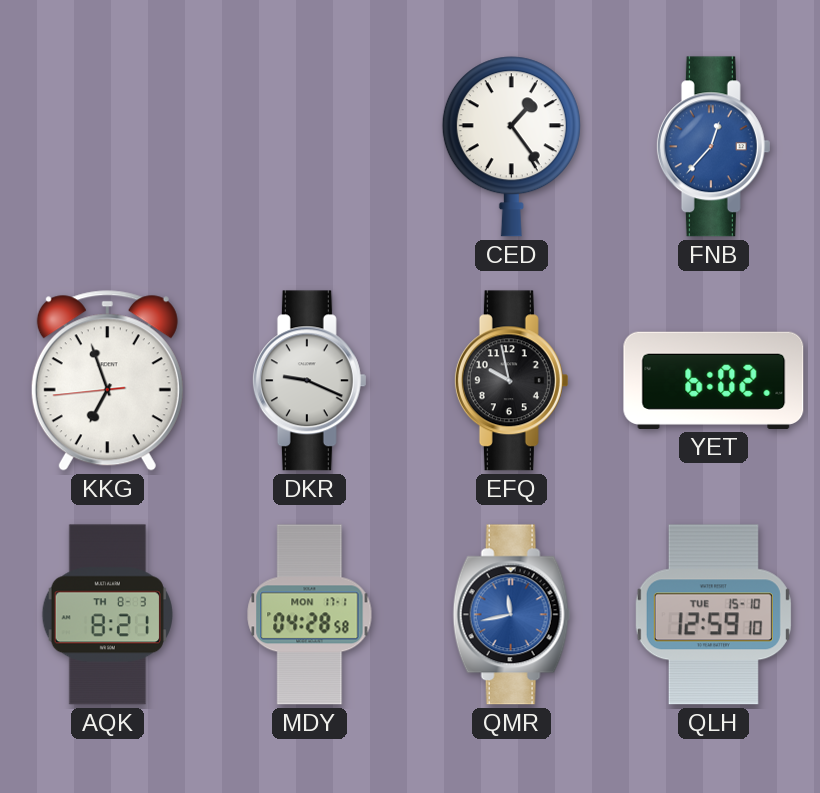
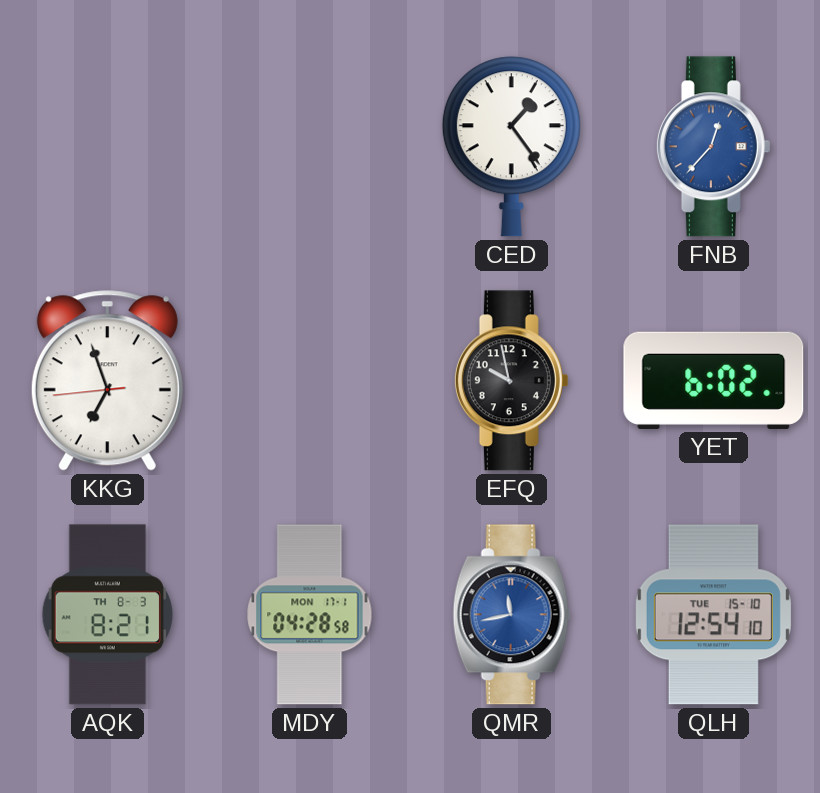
DKR: 9:19 -> none (309, 381)
QLH: 12:59 -> 12:54 (713, 615)
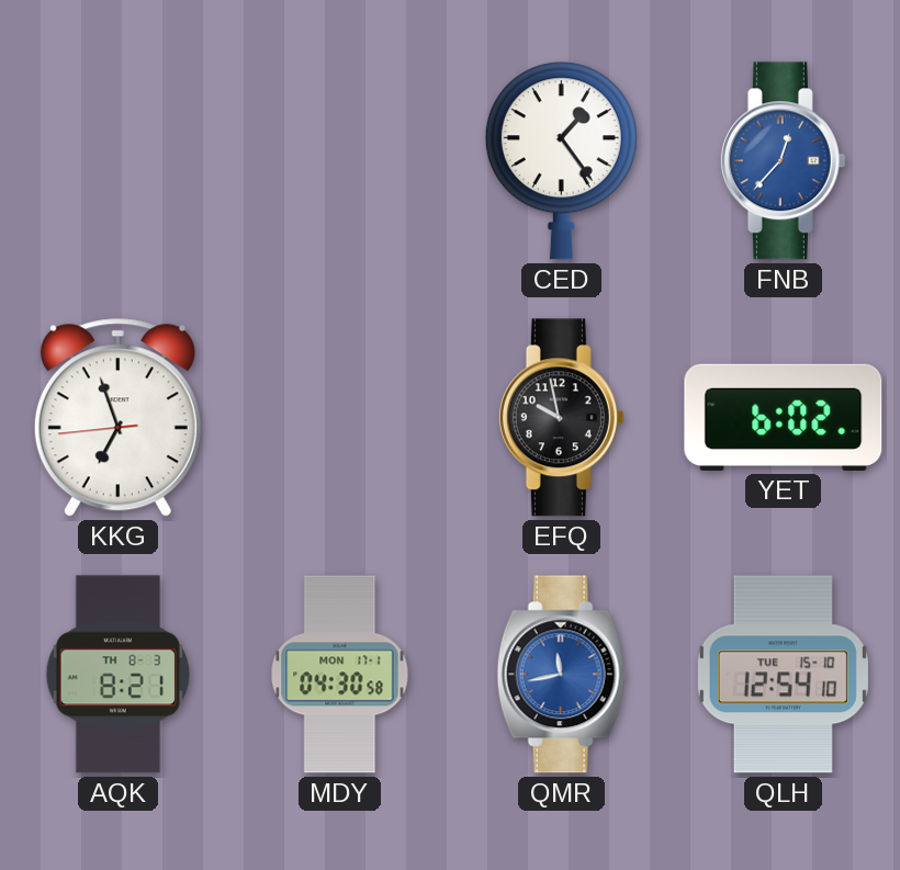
MDY: 04:28 -> 04:30 (340, 675)
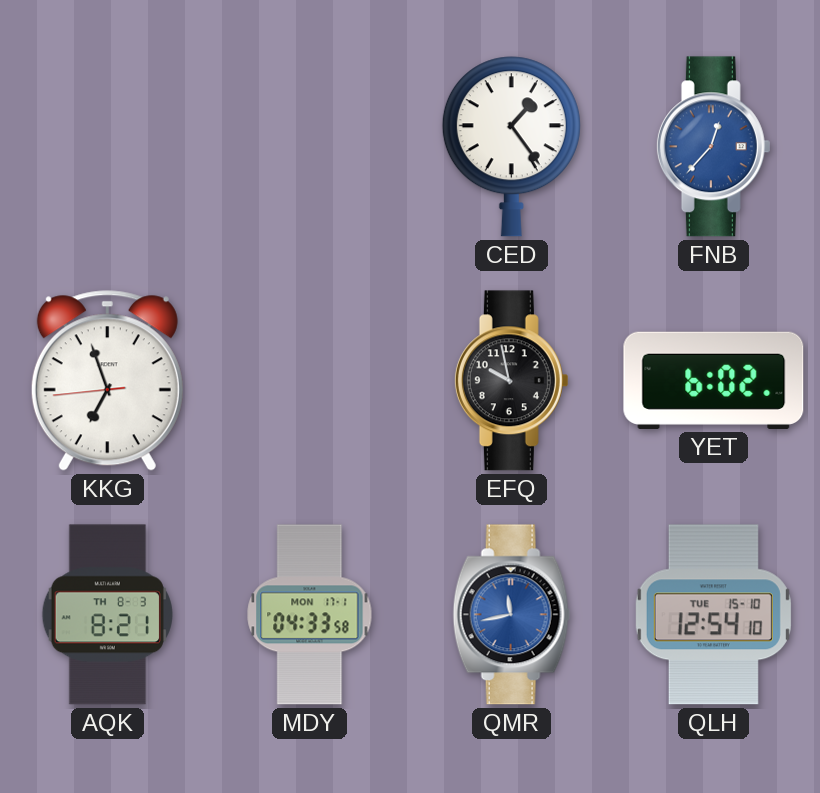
MDY: 04:30 -> 04:33 (310, 615)
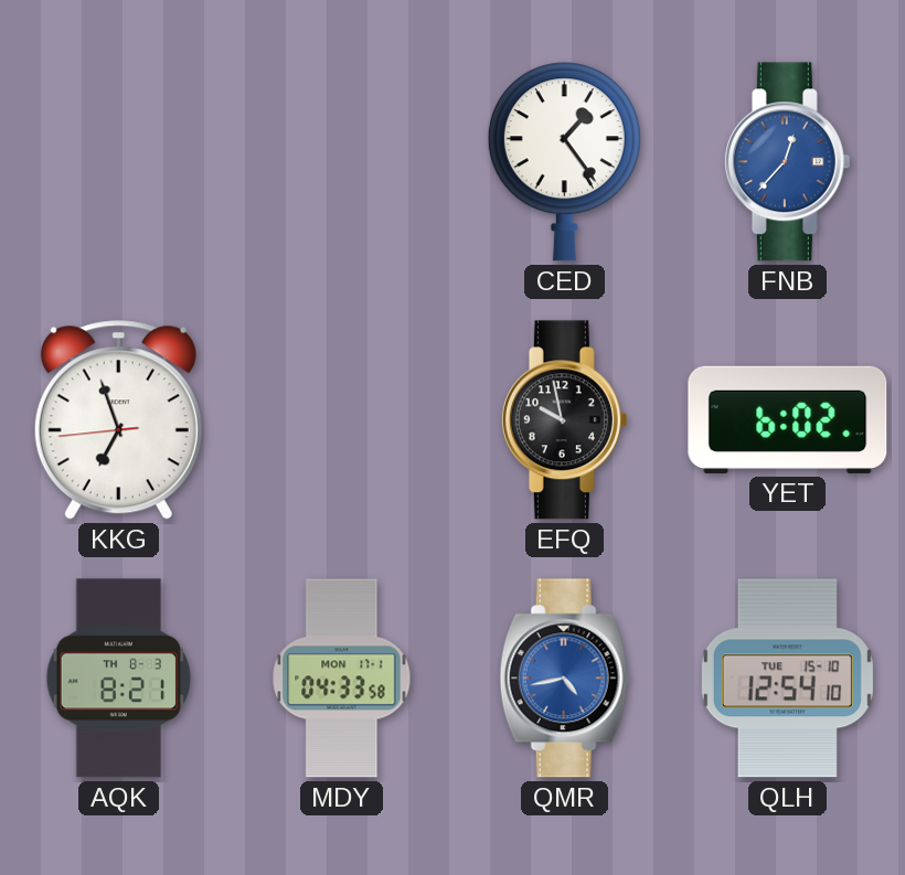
QMR: 11:43 -> 4:43 (565, 679)
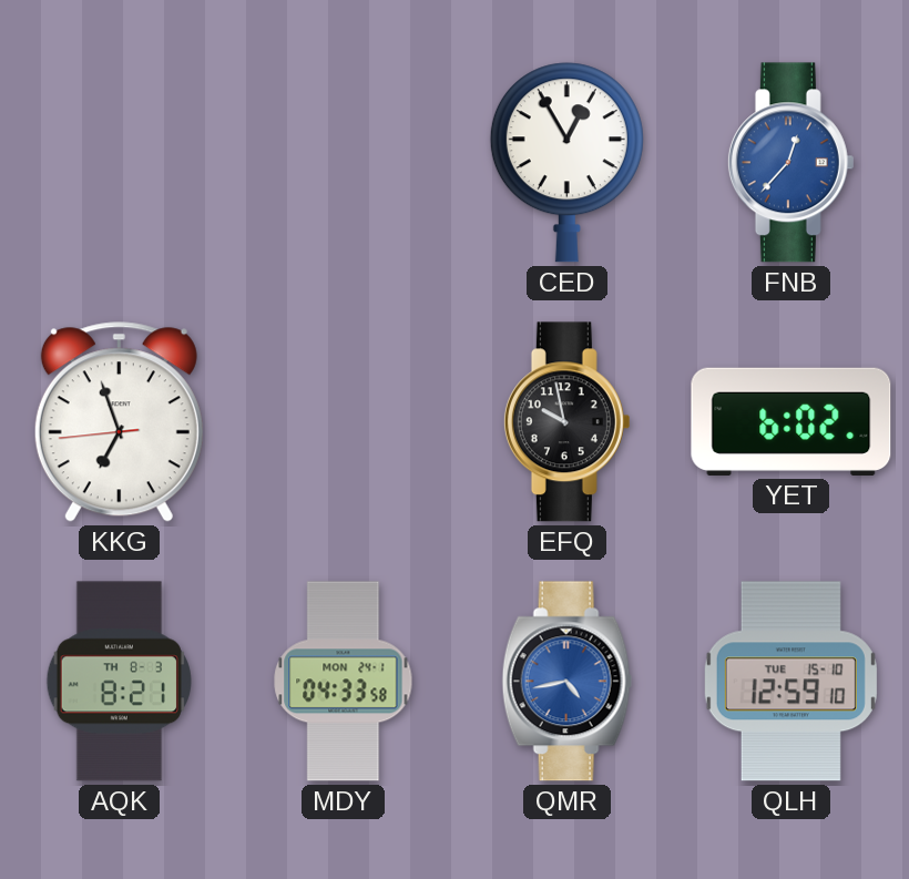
CED: 1:24 -> 12:55 (566, 163)
MDY date: MON 17-1 -> MON 24-1 (344, 682)
QLH: 12:54 -> 12:59 (790, 682)
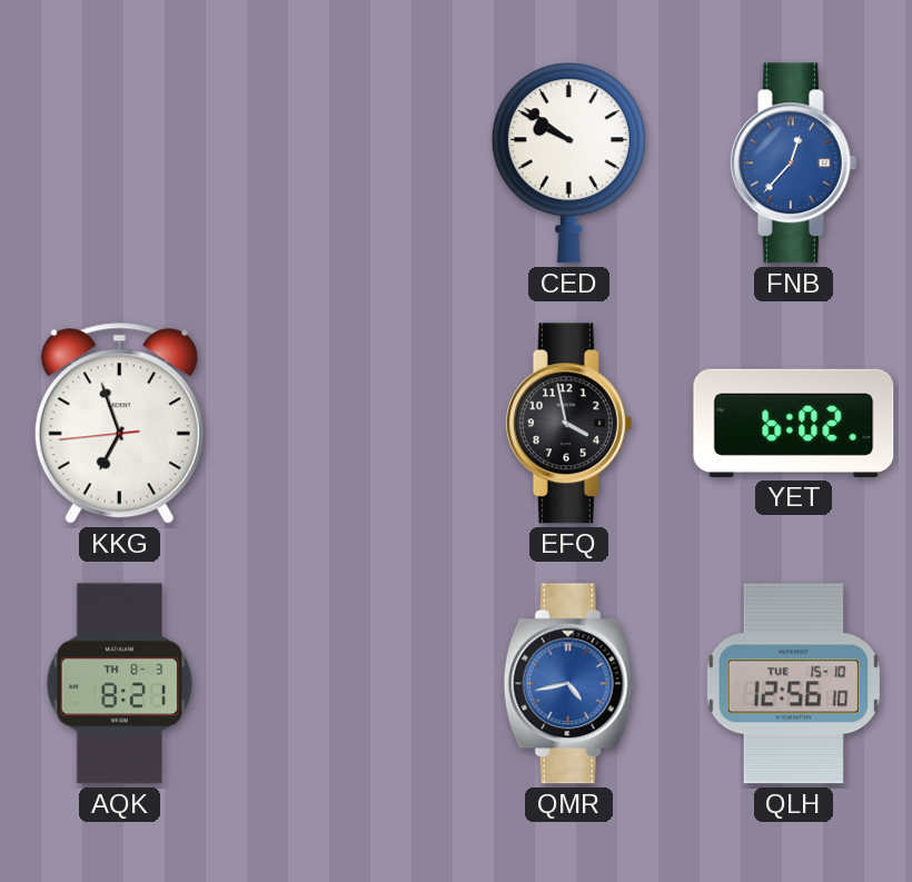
CED: 12:55 -> 9:51 (568, 163)
EFQ: 9:58 -> 3:58 (568, 424)
MDY: 04:33 -> none (344, 682)
QLH: 12:59 -> 12:56 (793, 684)
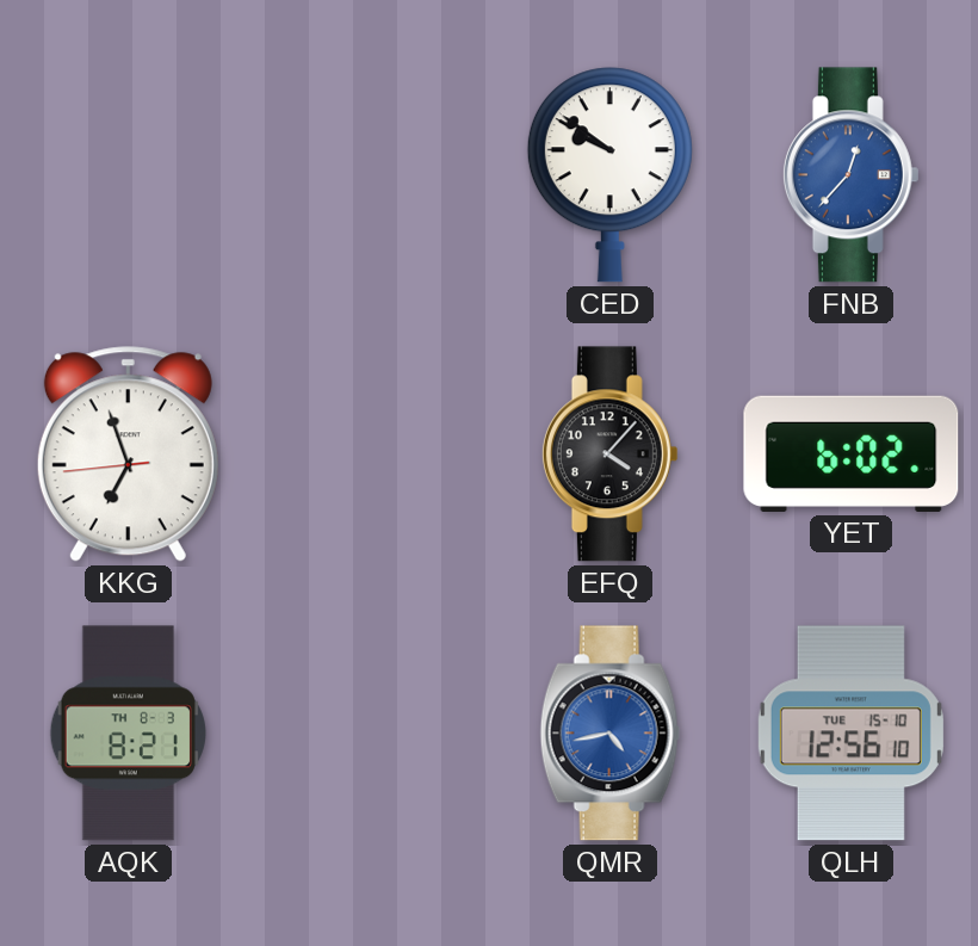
EFQ: 3:58 -> 4:07 (609, 455)
